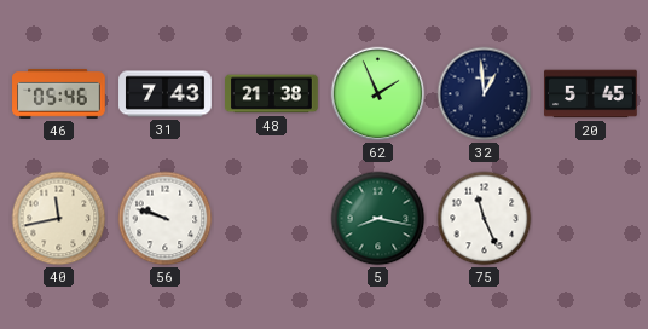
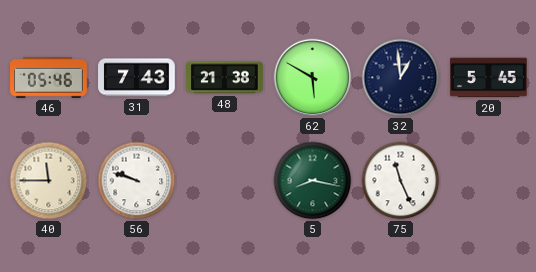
62: 1:56 -> 5:50 (313, 78)
40: 11:43 -> 11:45 (49, 181)
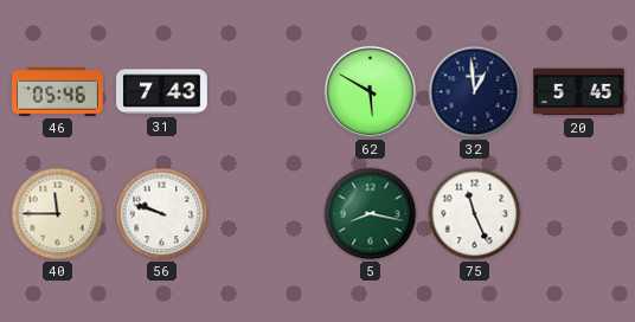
48: 21:38 -> none (225, 78)
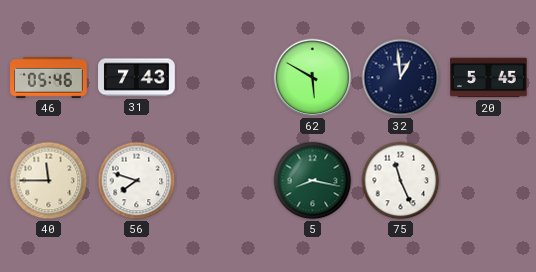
56: 9:48 -> 7:48 (137, 181)
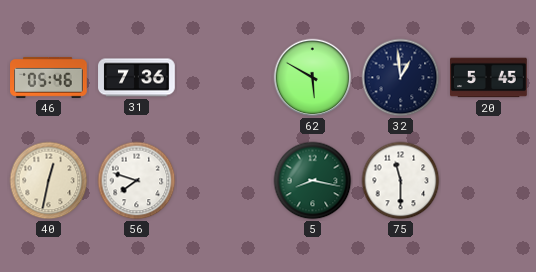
31: 7:43 -> 7:36 (137, 78)
40: 11:45 -> 12:32 (49, 181)
75: 11:26 -> 11:30 (401, 181)
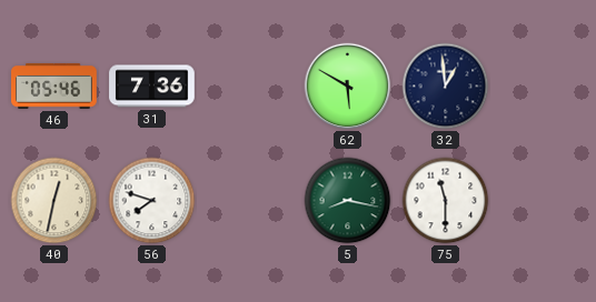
20: 5:45 -> none (489, 78)
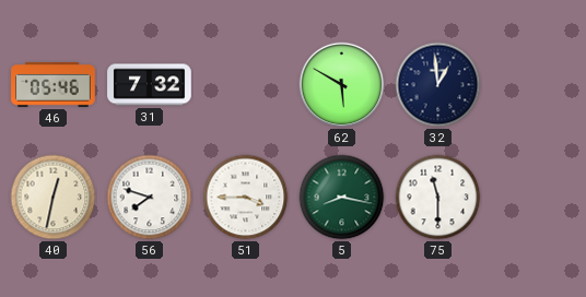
31: 7:36 -> 7:32 (150, 85)
51: none -> 3:45 (246, 198)
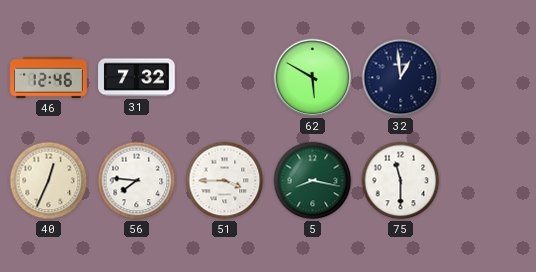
46: 05:46 -> 12:46 (49, 77)
40: 12:32 -> 12:34 (49, 181)
56: 7:48 -> 7:46 (137, 181)
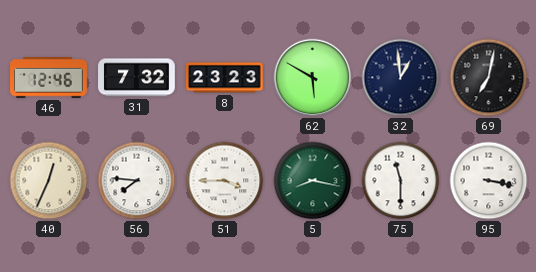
8: none -> 23:23 (225, 78)
69: none -> 7:02 (489, 78)
95: none -> 3:17 (489, 181)
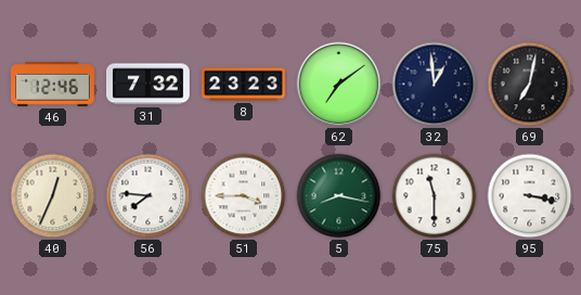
62: 5:50 -> 7:09 (339, 85)
